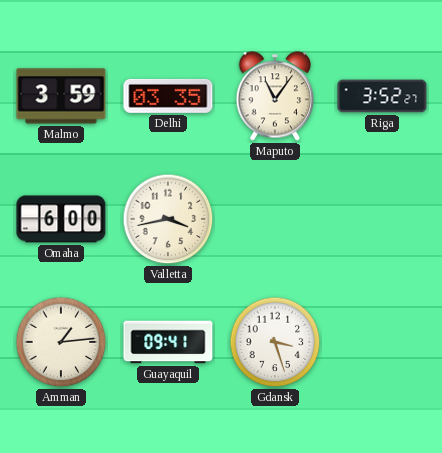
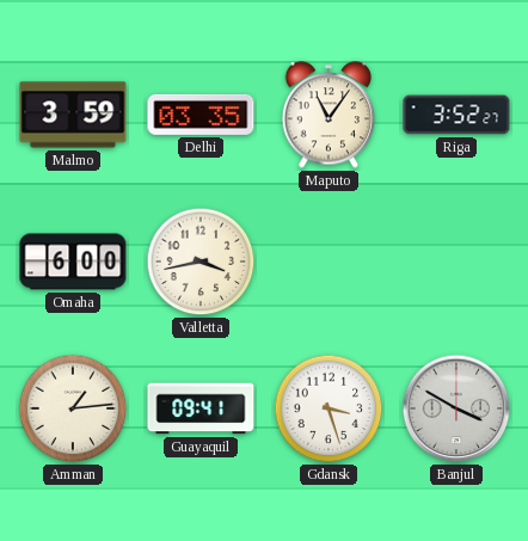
Banjul: none -> 3:50 (456, 408)
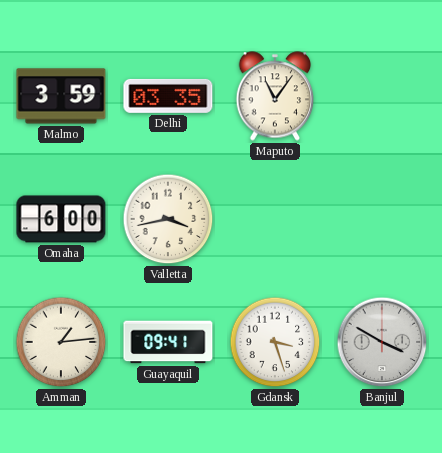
Riga: 3:52 -> none (456, 115)
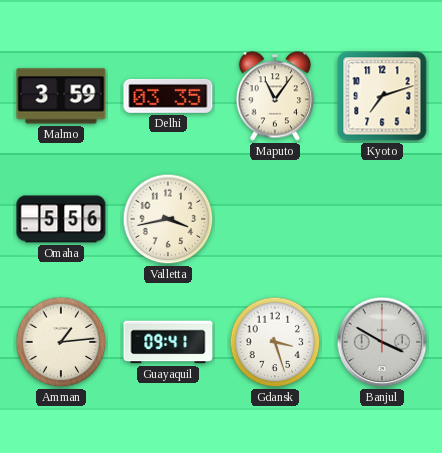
Kyoto: none -> 7:12 (382, 96)
Omaha: 6:00 -> 5:56 (61, 219)
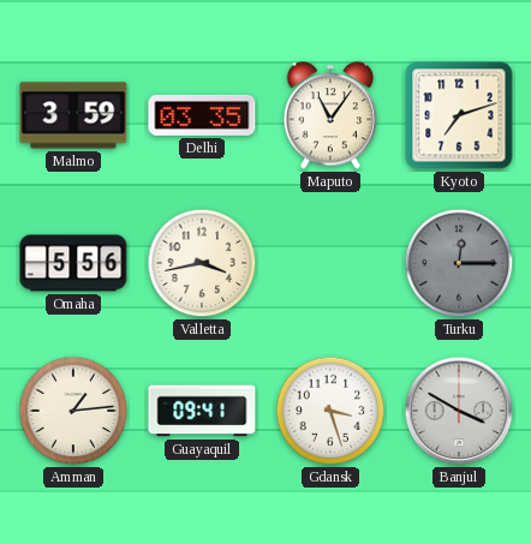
Turku: none -> 12:15 (459, 263)
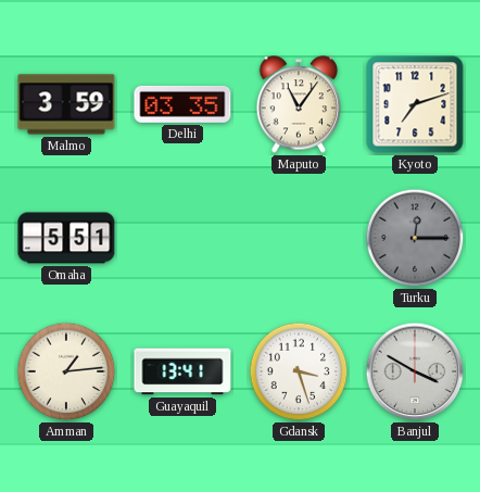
Omaha: 5:56 -> 5:51 (66, 238)
Valletta: 3:43 -> none (202, 263)
Guayaquil: 09:41 -> 13:41 (182, 371)
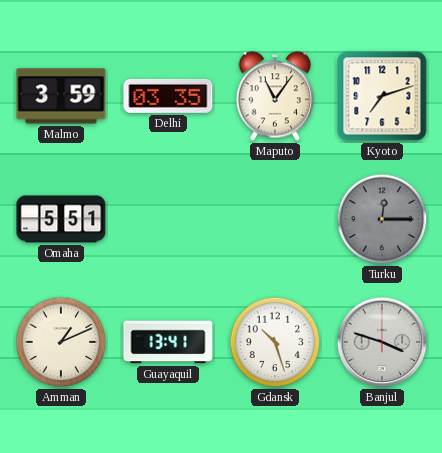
Amman: 1:14 -> 1:11 (61, 342)
Gdansk: 3:27 -> 10:27 (275, 342)
Banjul: 3:50 -> 3:48 (382, 342)
